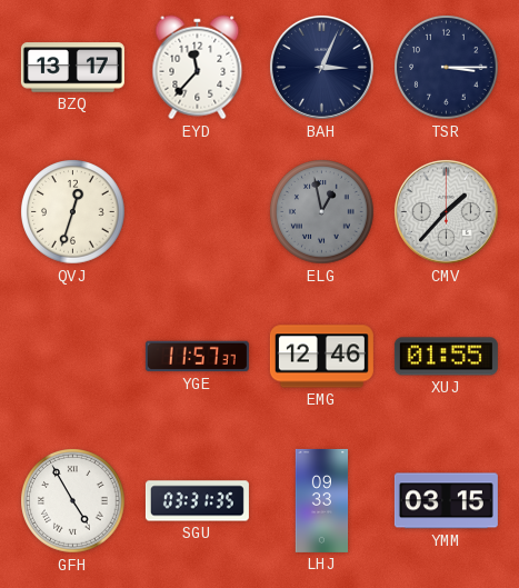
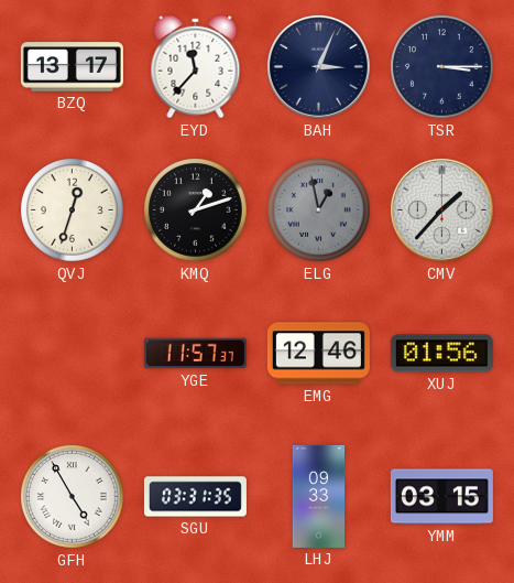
KMQ: none -> 1:12 (196, 210)
XUJ: 01:55 -> 01:56 (441, 354)
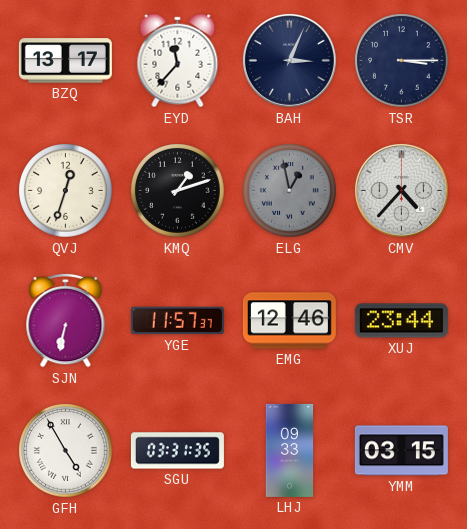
CMV: 1:37 -> 4:37 (401, 190)
SJN: none -> 6:32 (66, 320)
XUJ: 01:56 -> 23:44 (401, 321)
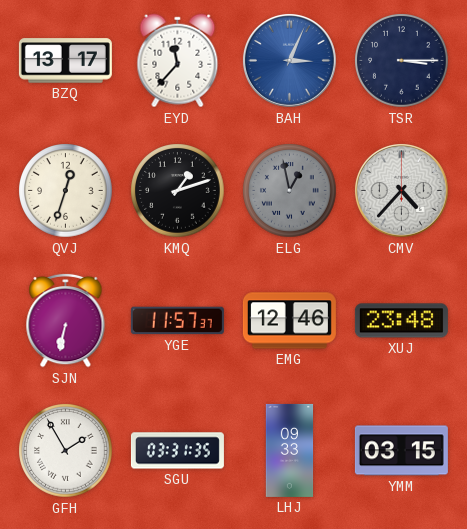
BAH dial: navy -> blue (289, 60)
XUJ: 23:44 -> 23:48 (401, 321)
GFH: 4:55 -> 1:55 (66, 451)
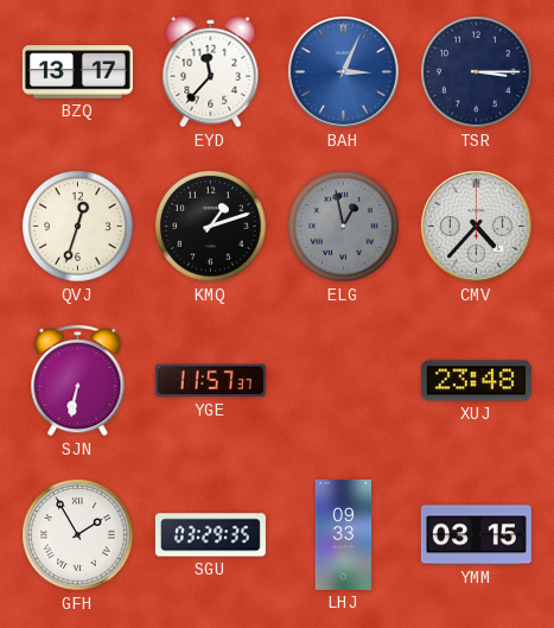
EMG: 12:46 -> none (289, 321)
SGU: 03:31 -> 03:29 (210, 535)
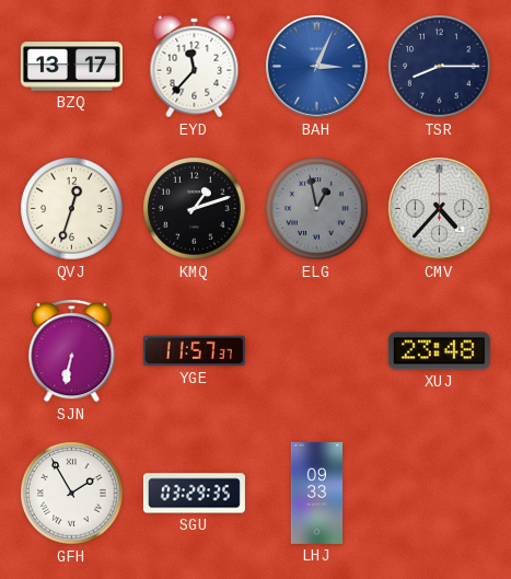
TSR: 3:15 -> 8:15 (440, 67)
YMM: 03:15 -> none (476, 535)
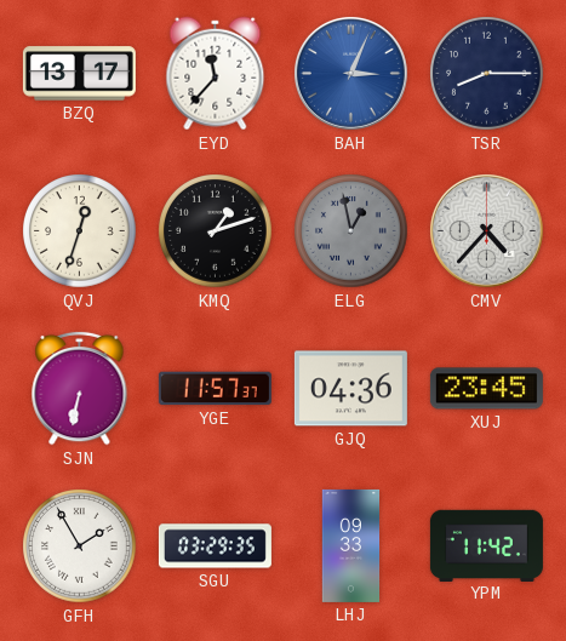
GJQ: none -> 04:36 (350, 389)
XUJ: 23:48 -> 23:45 (486, 389)
YPM: none -> 11:42 (486, 545)
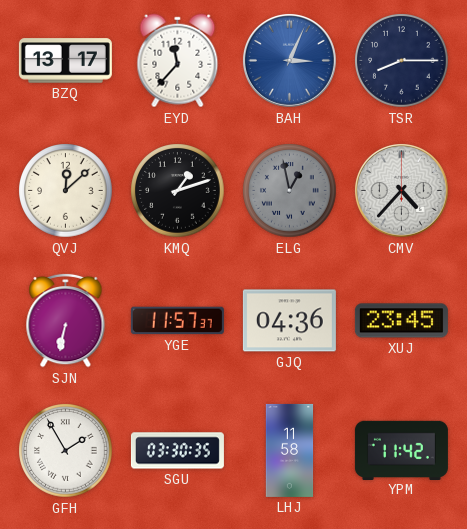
QVJ: 12:33 -> 12:08 (66, 191)
SGU: 03:29 -> 03:30 (177, 451)
LHJ: 09:33 -> 11:58 (290, 450)
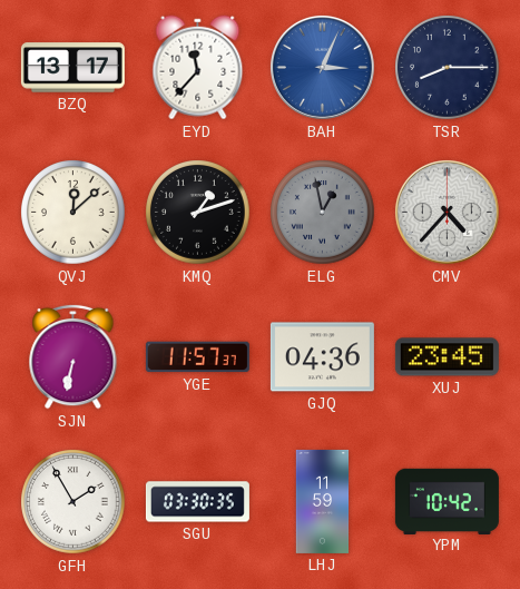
LHJ: 11:58 -> 11:59 (323, 501)
YPM: 11:42 -> 10:42 (447, 501)
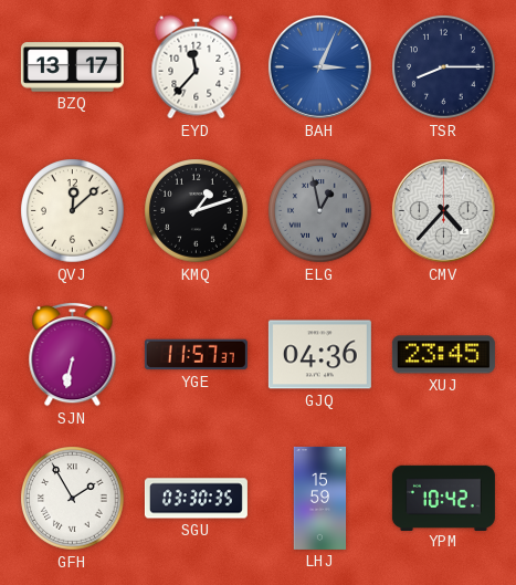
LHJ: 11:59 -> 15:59 (320, 498)
